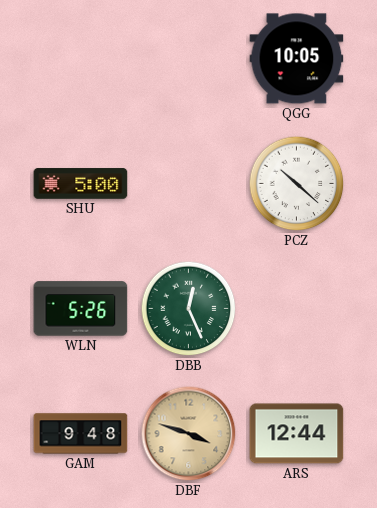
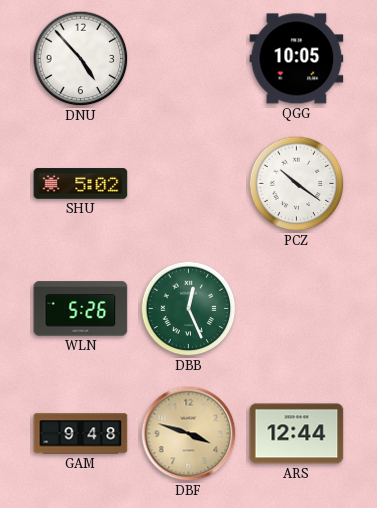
DNU: none -> 4:53 (81, 59)
SHU: 5:00 -> 5:02 (81, 184)
PCZ: 10:22 -> 10:21 (297, 184)
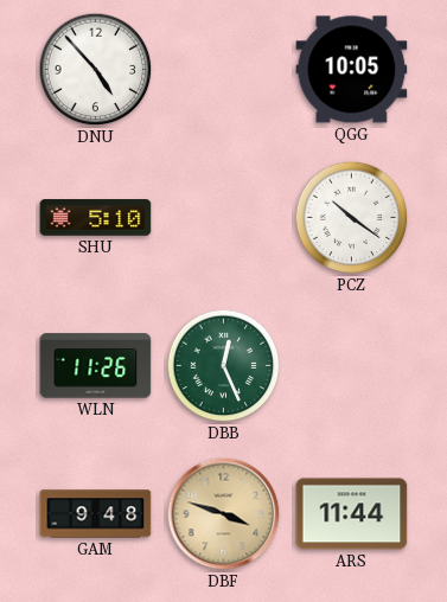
SHU: 5:02 -> 5:10 (96, 218)
WLN: 5:26 -> 11:26 (96, 366)
ARS: 12:44 -> 11:44 (352, 514)
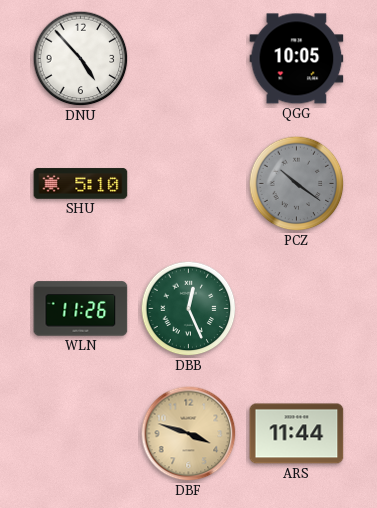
PCZ dial: white -> grey (297, 184)
GAM: 9:48 -> none (96, 514)
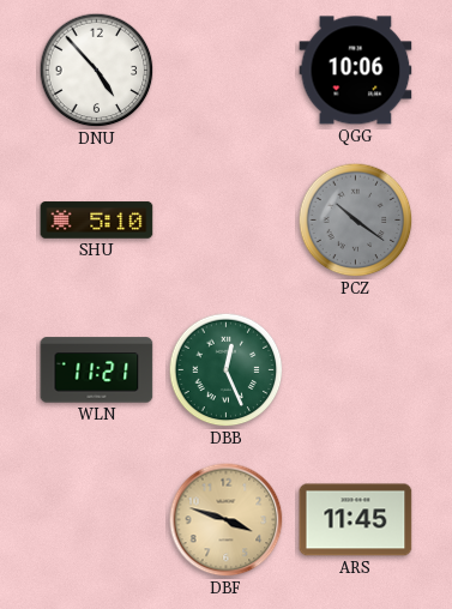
QGG: 10:05 -> 10:06 (356, 71)
WLN: 11:26 -> 11:21 (97, 370)
ARS: 11:44 -> 11:45 (356, 520)
